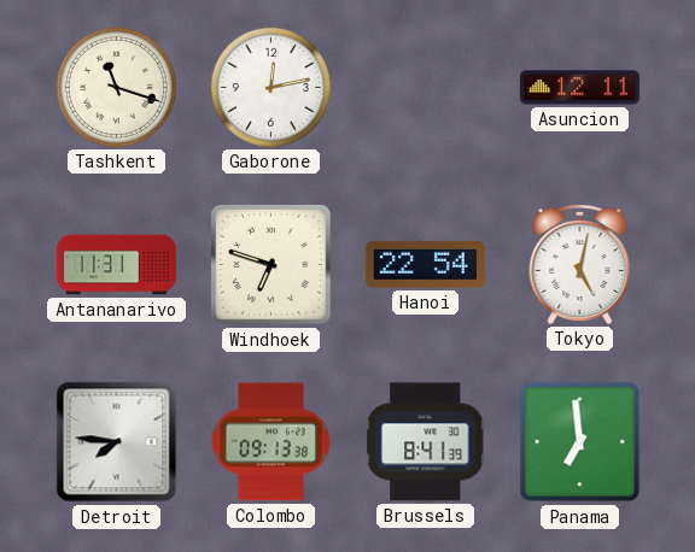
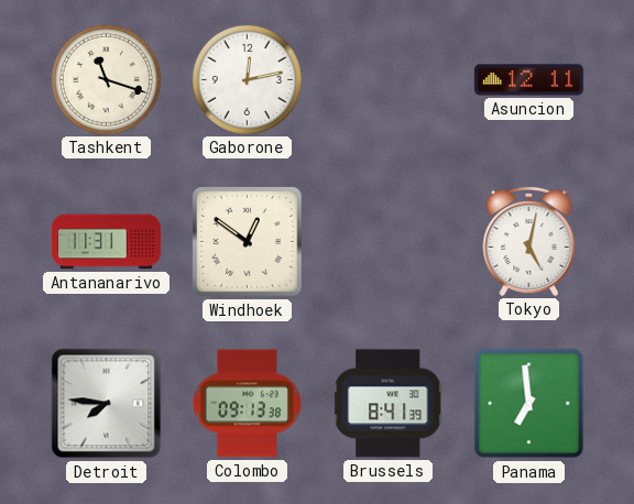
Windhoek: 6:48 -> 12:51 (248, 242)
Hanoi: 22:54 -> none (425, 264)
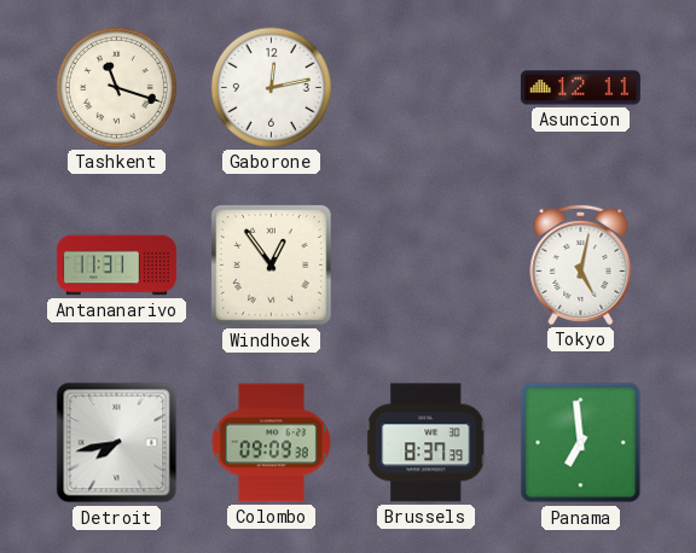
Windhoek: 12:51 -> 12:54 (272, 266)
Detroit: 7:46 -> 7:43 (117, 443)
Colombo: 09:13 -> 09:09 (271, 443)
Brussels: 8:41 -> 8:37 (427, 443)
